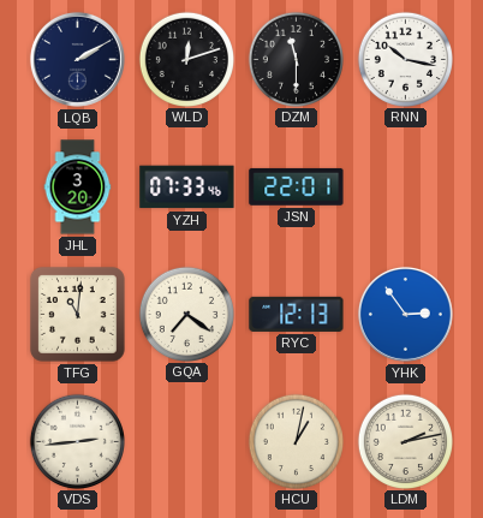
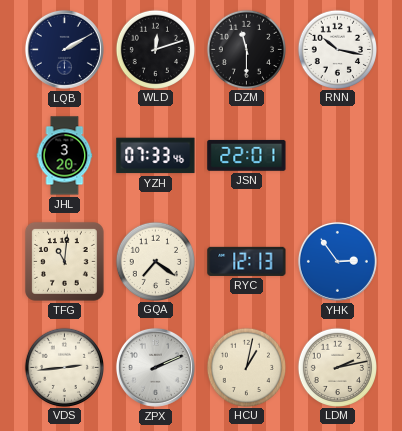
ZPX: none -> 2:11 (155, 367)
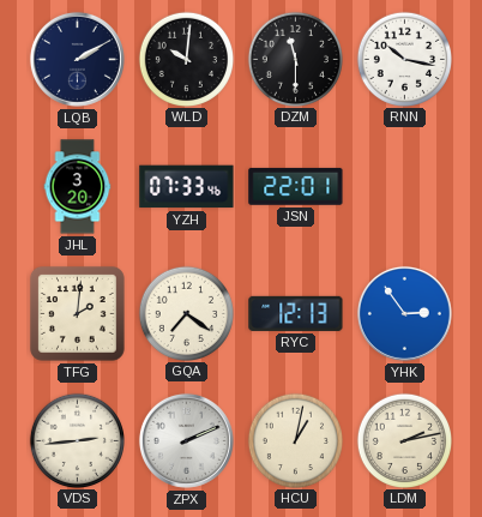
WLD: 12:12 -> 10:01 (186, 59)
TFG: 11:01 -> 2:01 (78, 314)
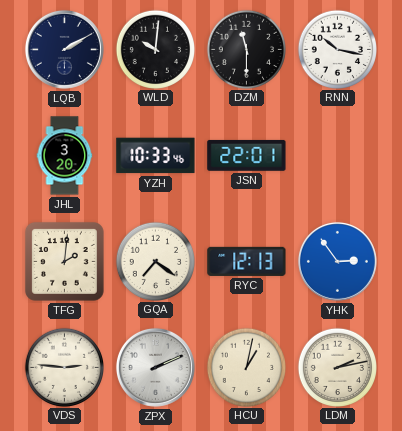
YZH: 07:33 -> 10:33 (156, 156)
VDS: 2:44 -> 2:46 (64, 367)
